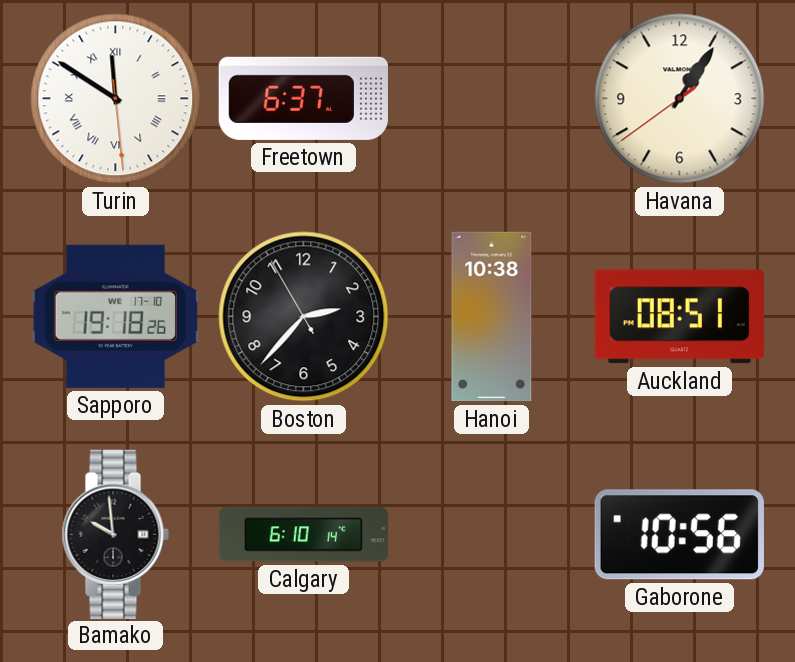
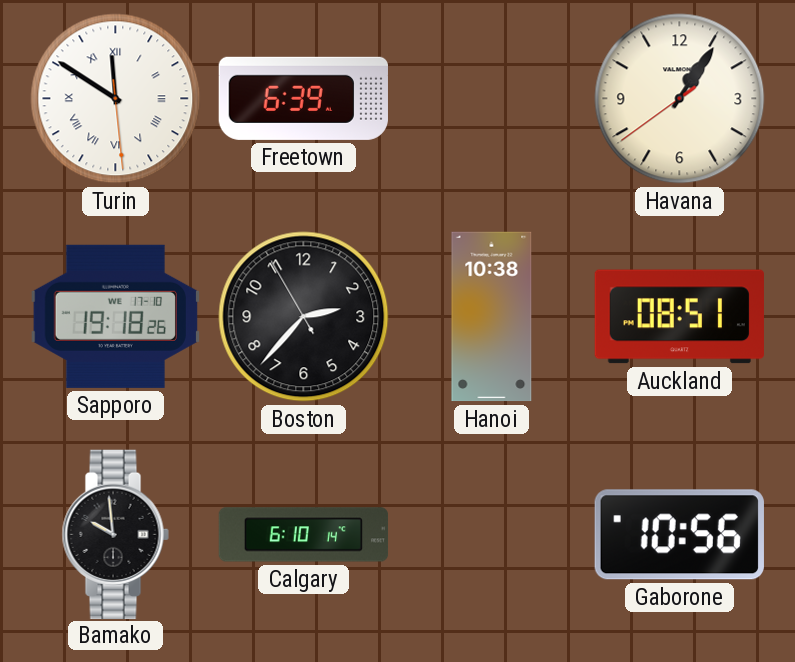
Freetown: 6:37 -> 6:39 (303, 98)
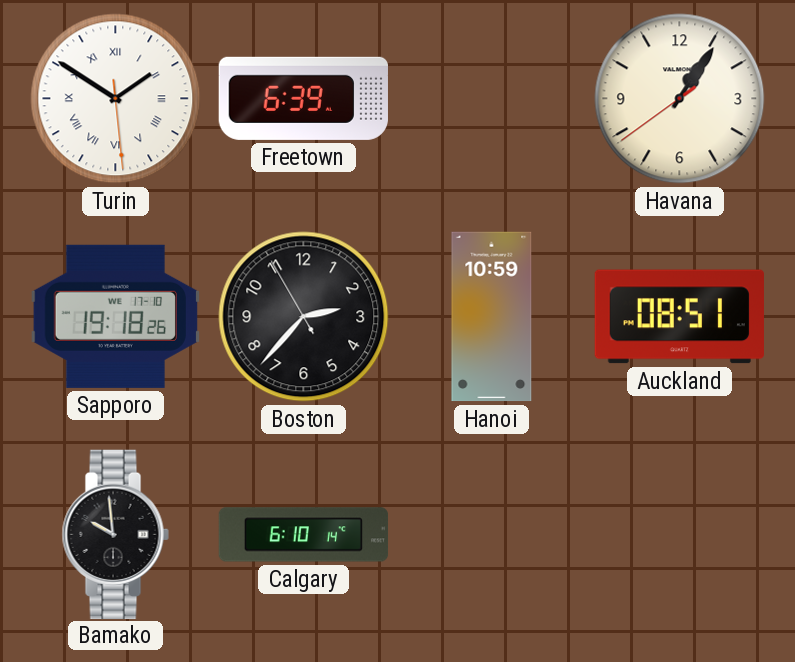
Turin: 11:50 -> 1:50 (116, 99)
Hanoi: 10:38 -> 10:59 (492, 317)
Gaborone: 10:56 -> none (679, 535)
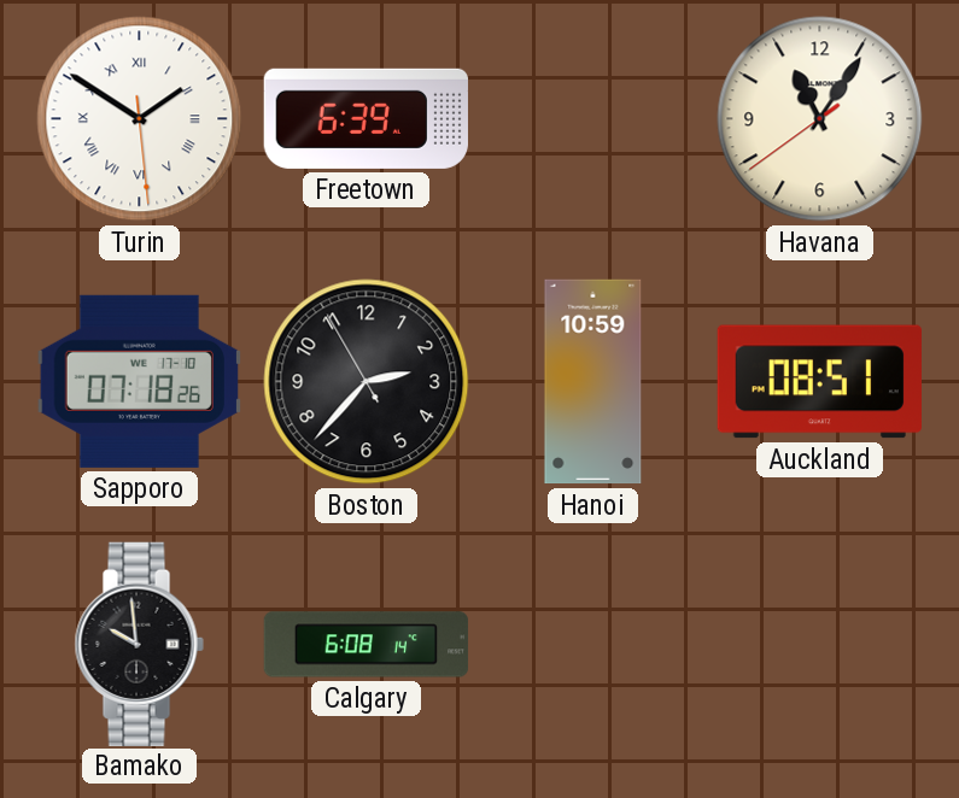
Havana: 1:05 -> 11:05 (820, 119)
Sapporo: 19:18 -> 07:18 (139, 381)
Calgary: 6:10 -> 6:08 (367, 645)
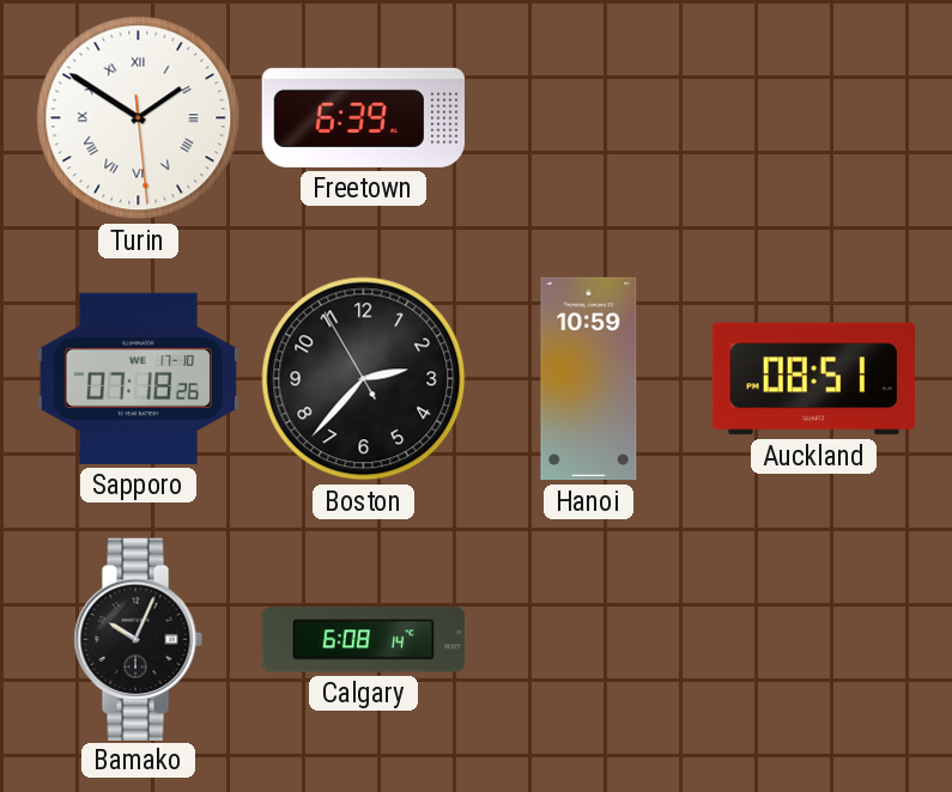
Havana: 11:05 -> none (820, 119)
Bamako: 9:59 -> 10:04 (138, 639)
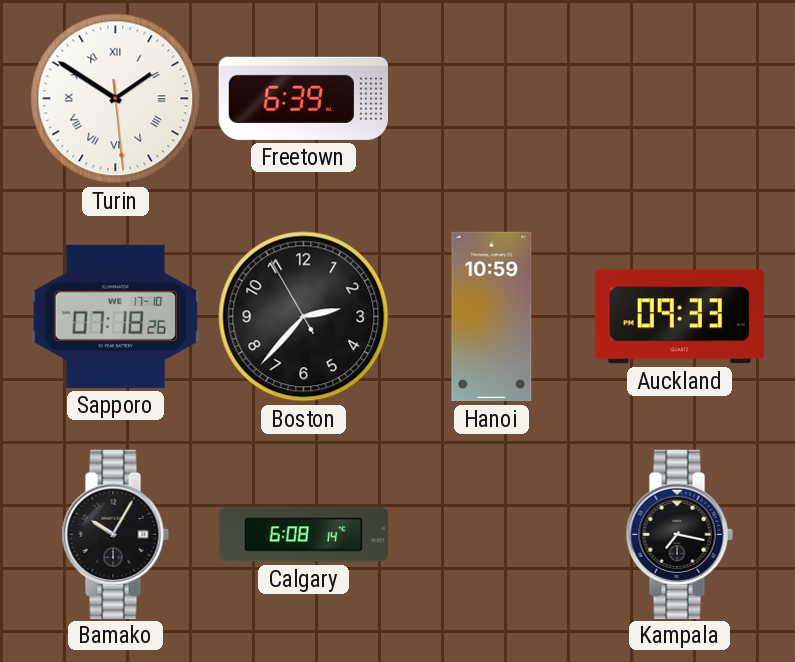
Auckland: 08:51 -> 09:33 (679, 317)
Bamako: 10:04 -> 10:05 (115, 534)
Kampala: none -> 7:17 (679, 534)
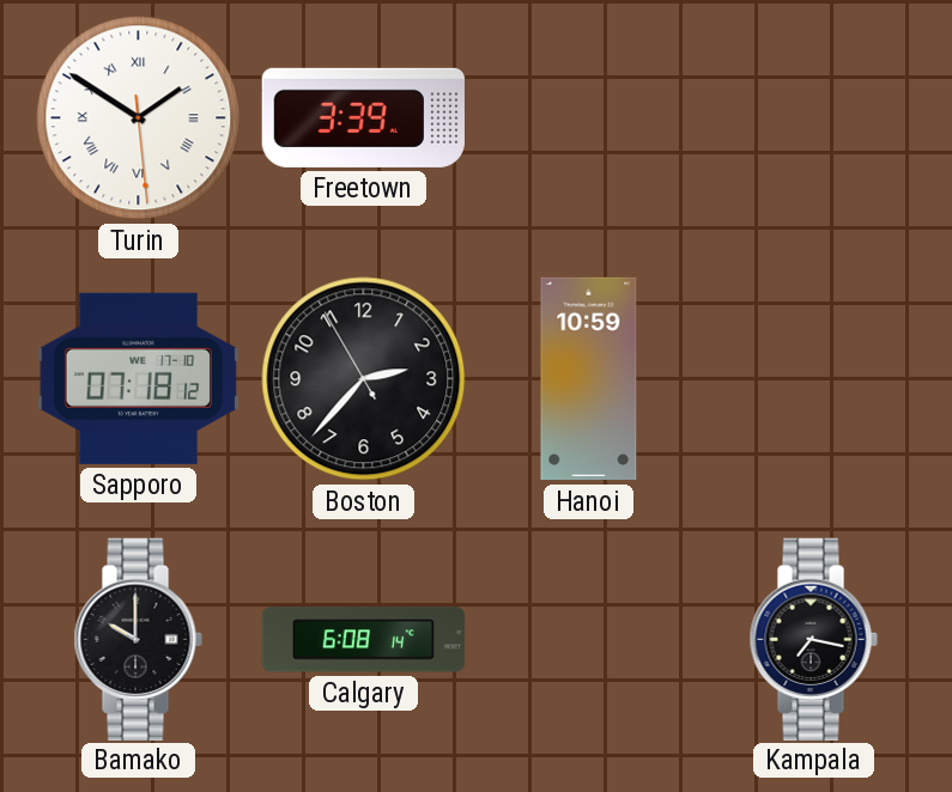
Freetown: 6:39 -> 3:39 (363, 117)
Sapporo: 07:18:26 -> 07:18:12 (138, 378)
Auckland: 09:33 -> none (679, 317)
Bamako: 10:05 -> 10:00 (138, 639)
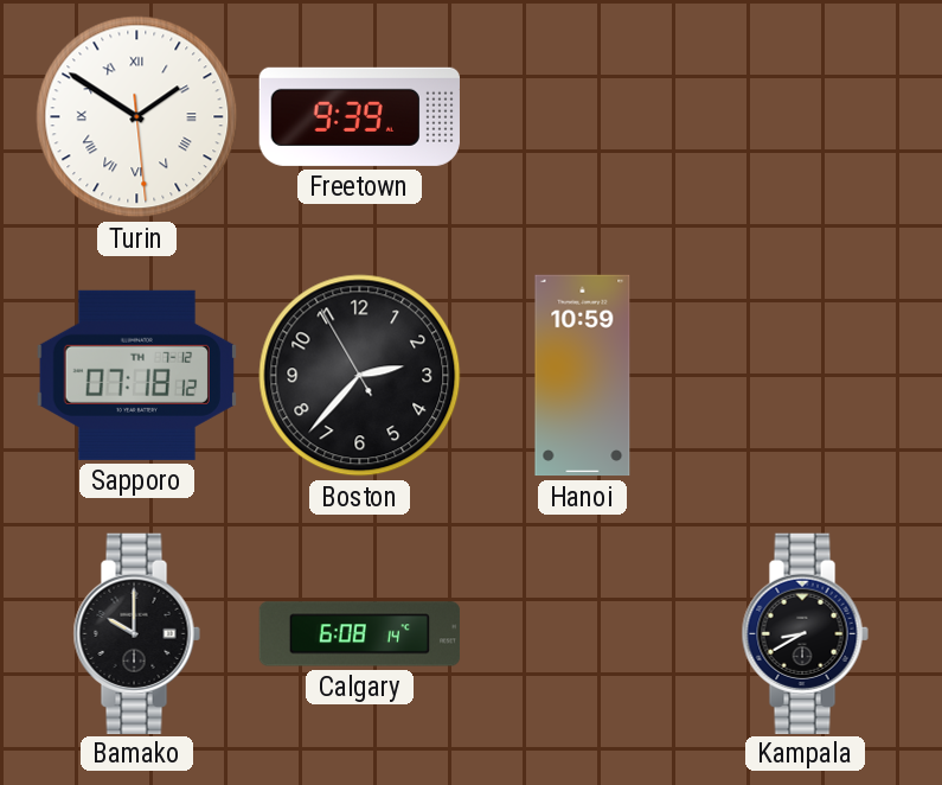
Freetown: 3:39 -> 9:39 (359, 116)
Sapporo date: WE 17-10 -> TH 7-12 (136, 375)
Kampala: 7:17 -> 8:40 (805, 633)
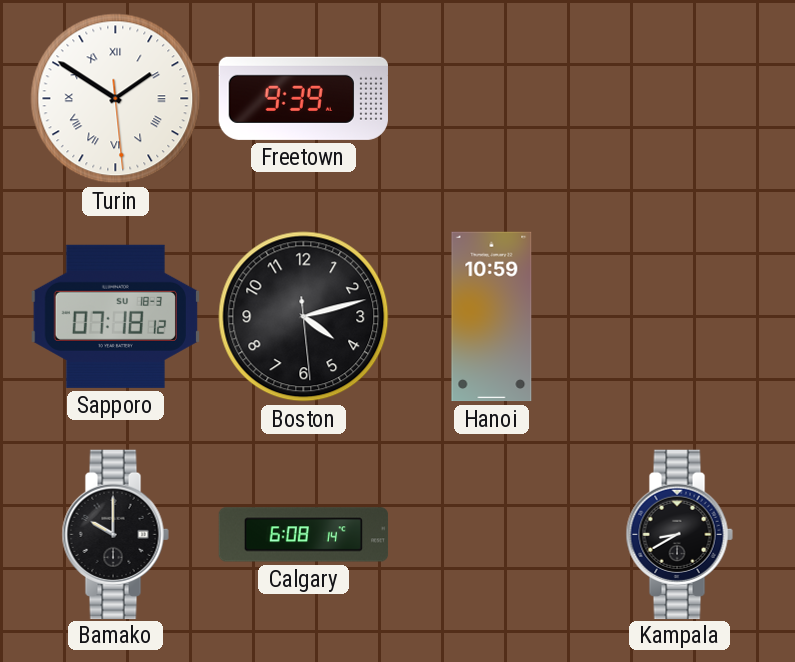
Sapporo date: TH 7-12 -> SU 18-3 (115, 316)
Boston: 2:36 -> 4:12 (304, 317)
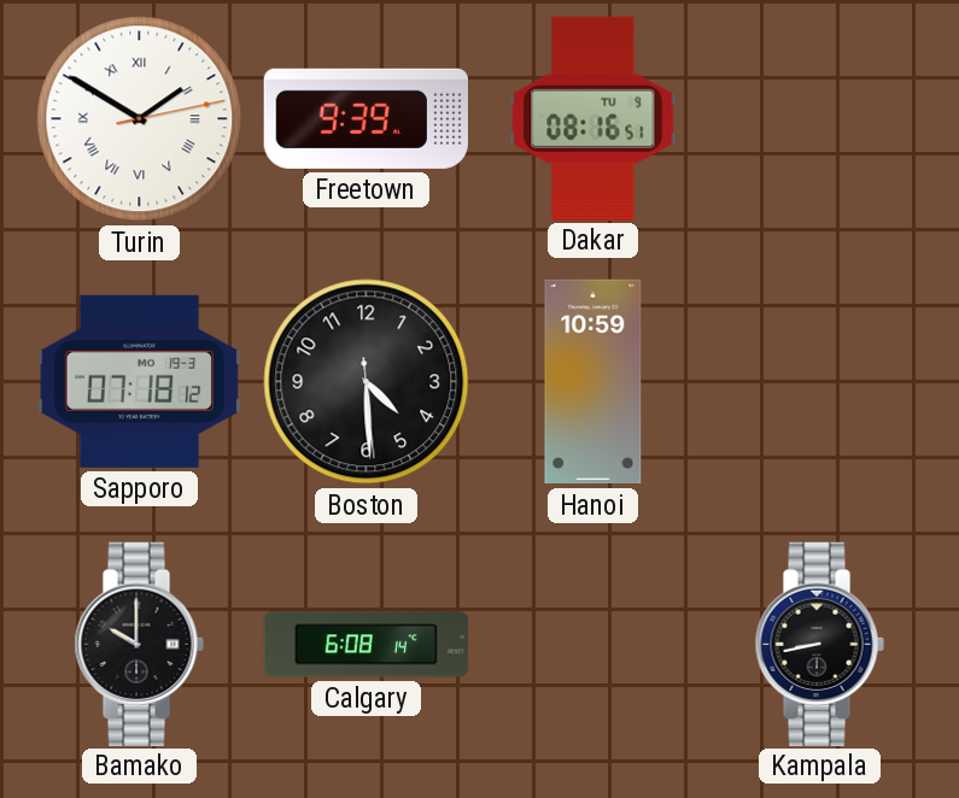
Turin: 1:50:29 -> 1:50:13 (140, 119)
Dakar: none -> 08:16 (593, 118)
Sapporo date: SU 18-3 -> MO 19-3 (139, 381)
Boston: 4:12 -> 4:29 (367, 382)
Kampala: 8:40 -> 8:43 (819, 644)
